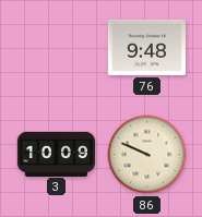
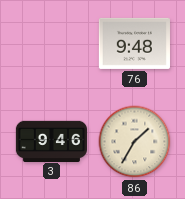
3: 10:09 -> 9:46 (51, 141)
86: 9:49 -> 1:35 (135, 142)
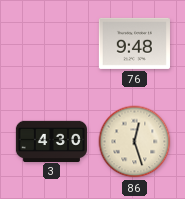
3: 9:46 -> 4:30 (51, 141)
86: 1:35 -> 12:27 (135, 142)
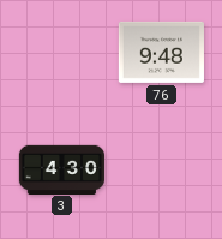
86: 12:27 -> none (135, 142)
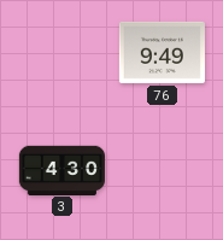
76: 9:48 -> 9:49 (162, 52)
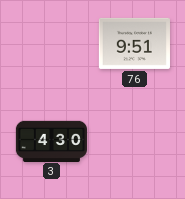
76: 9:49 -> 9:51 (134, 43)
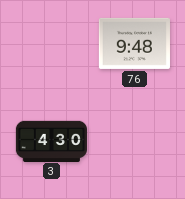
76: 9:51 -> 9:48 (134, 43)
